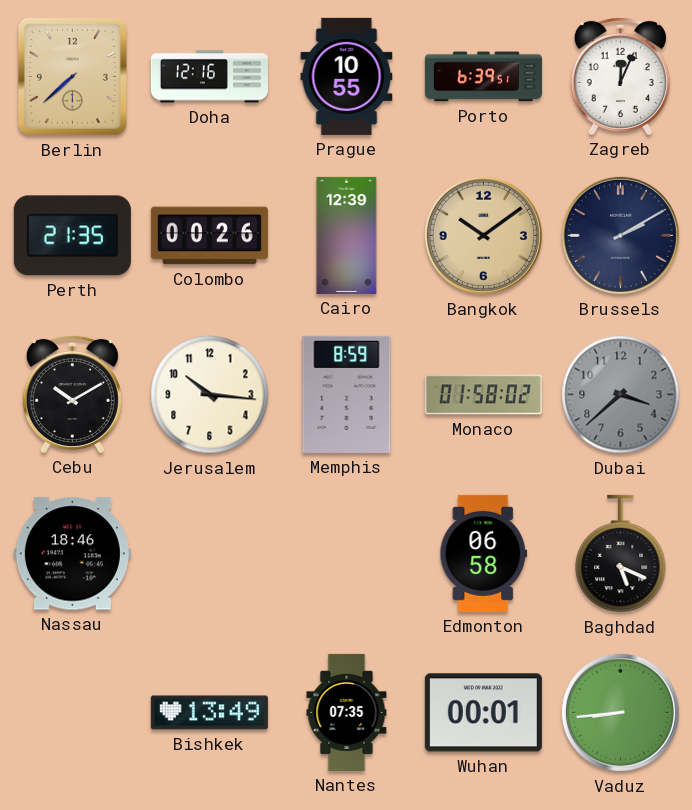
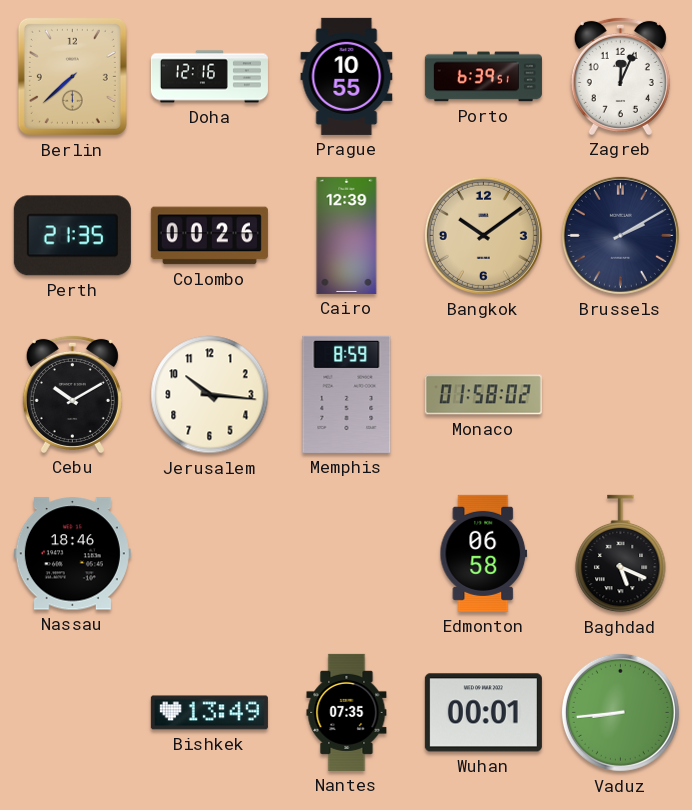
Dubai: 3:38 -> none (621, 395)
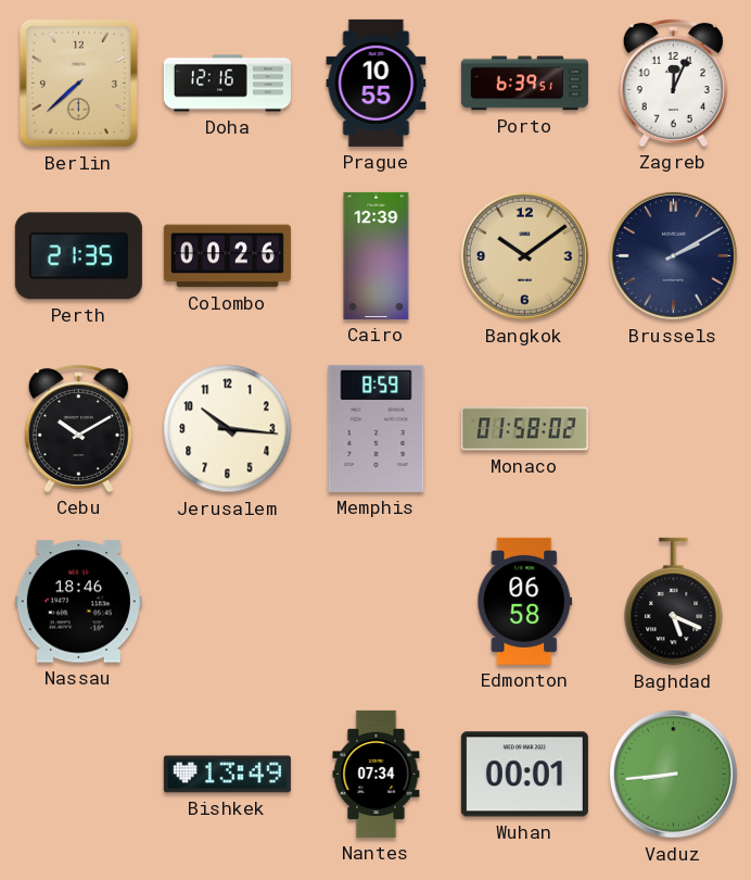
Nantes: 07:35 -> 07:34 (377, 774)
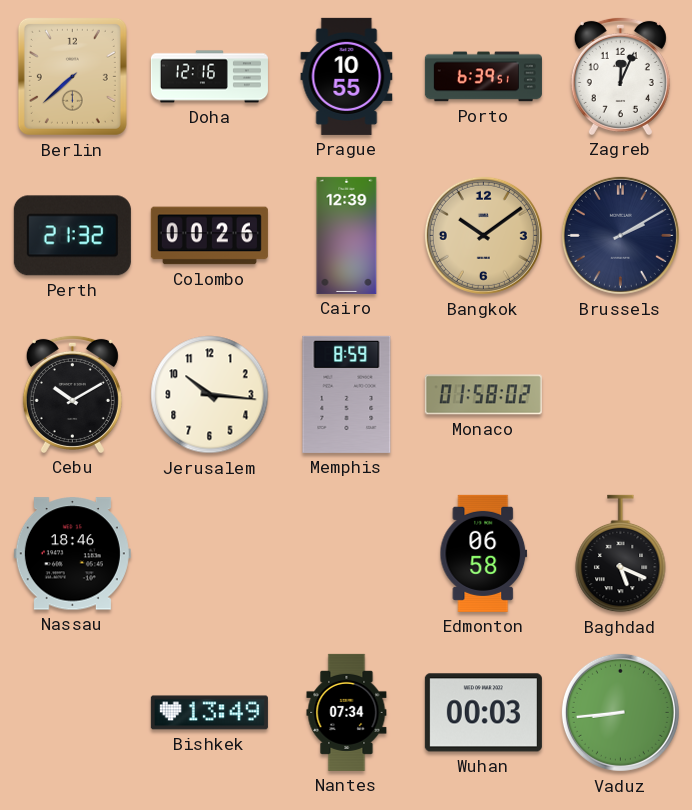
Perth: 21:35 -> 21:32 (72, 236)
Wuhan: 00:01 -> 00:03 (483, 713)
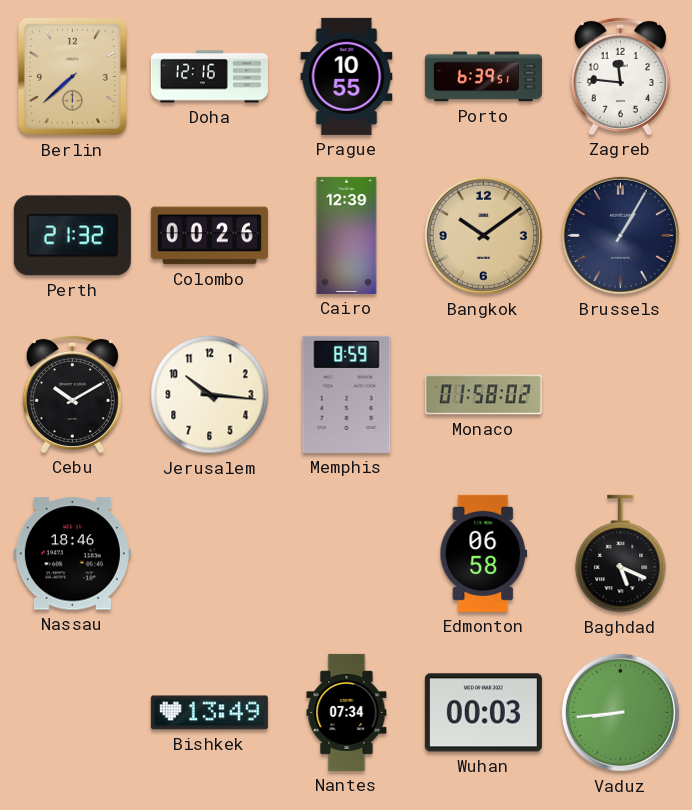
Zagreb: 12:04 -> 11:46 (620, 76)
Brussels: 2:10 -> 1:05 (620, 235)
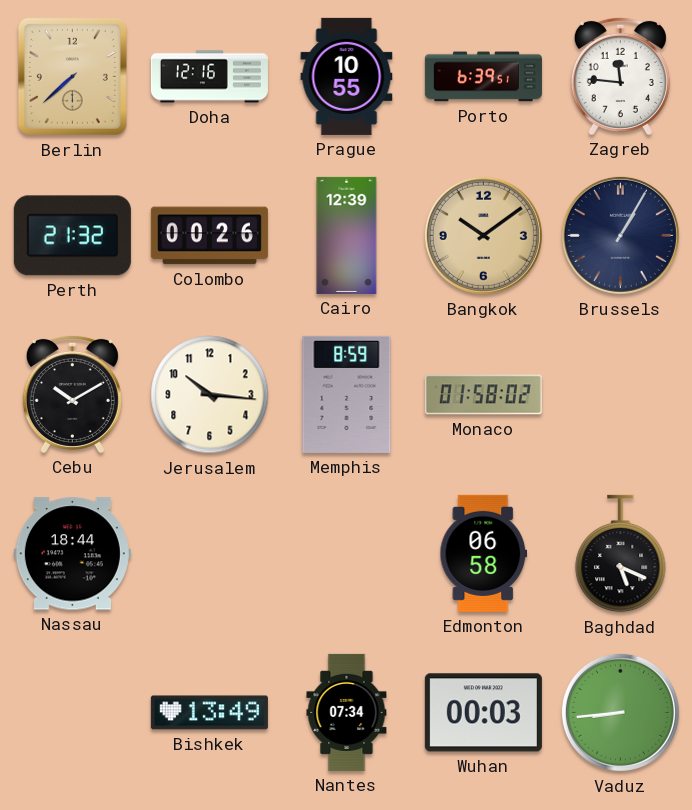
Nassau: 18:46 -> 18:44 (72, 554)
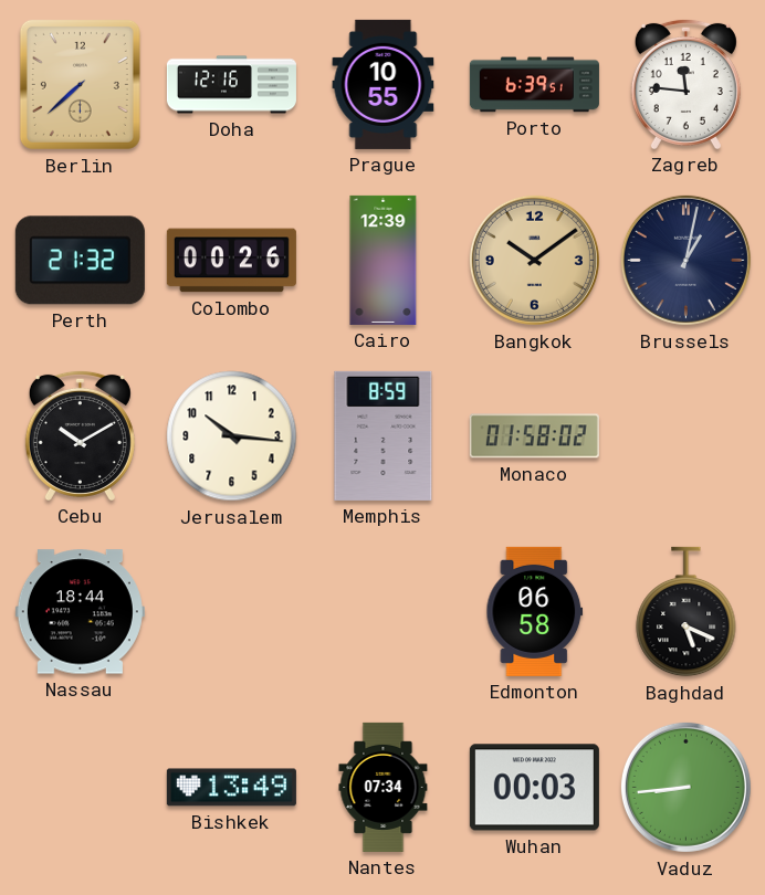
Brussels: 1:05 -> 1:02 (685, 260)
